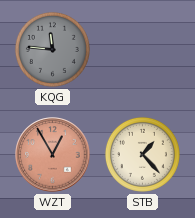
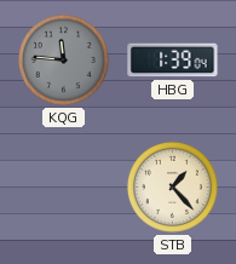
HBG: none -> 1:39 (173, 61)
WZT: 12:55 -> none (53, 155)
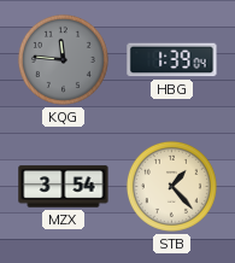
MZX: none -> 3:54 (64, 187)
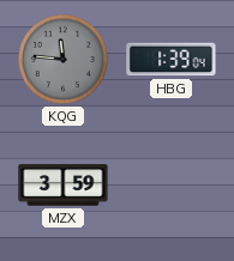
MZX: 3:54 -> 3:59 (64, 186)
STB: 1:23 -> none (171, 186)
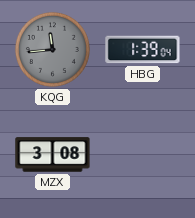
KQG: 11:46 -> 11:44 (52, 49)
MZX: 3:59 -> 3:08 (53, 155)
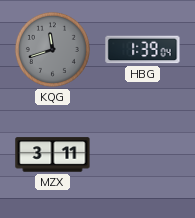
KQG: 11:44 -> 11:42 (52, 49)
MZX: 3:08 -> 3:11 (53, 155)
